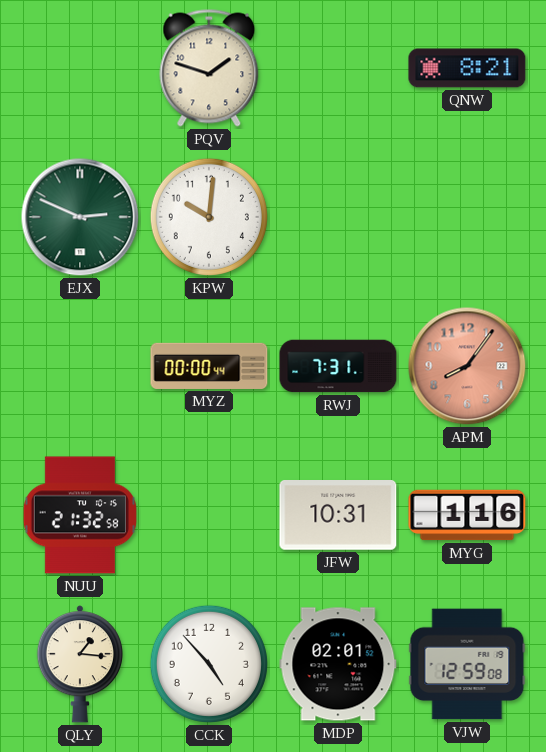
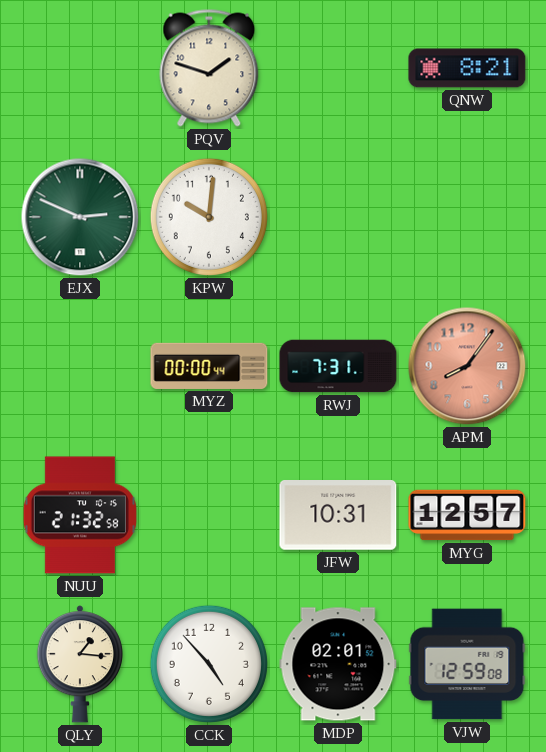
MYG: 1:16 -> 12:57 (467, 515)
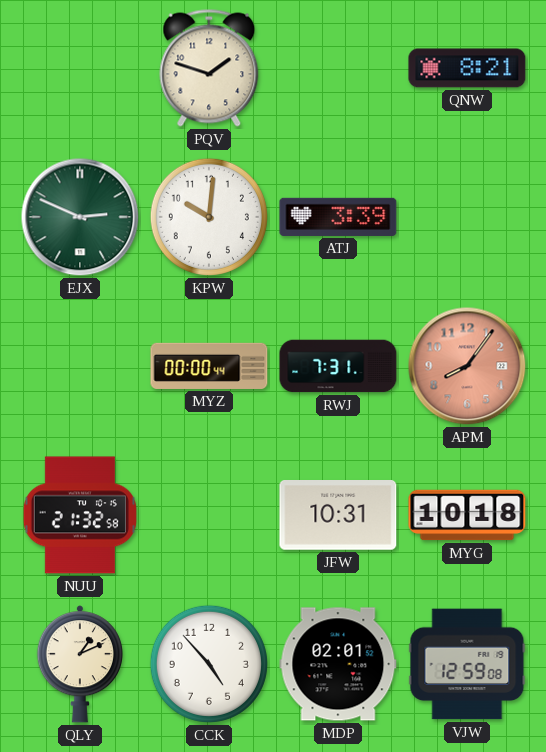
ATJ: none -> 3:39 (338, 217)
MYG: 12:57 -> 10:18 (467, 515)
QLY: 1:16 -> 1:11 (80, 664)
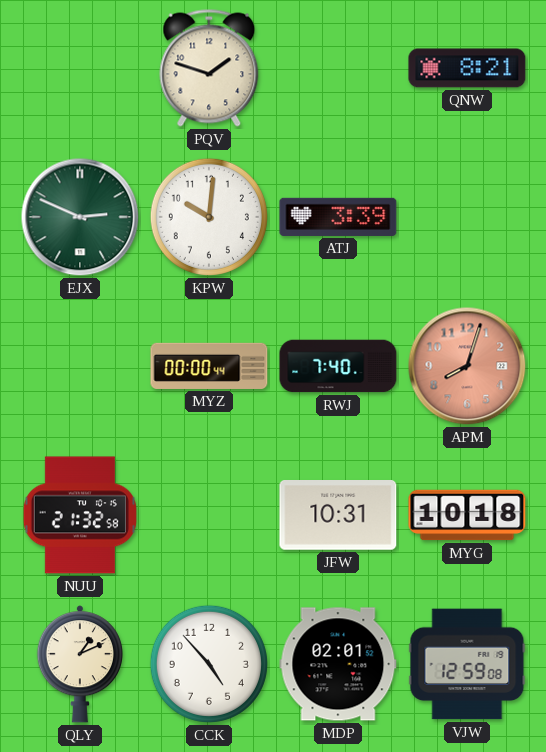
RWJ: 7:31 -> 7:40 (338, 366)
APM: 8:06 -> 8:03 (467, 366)
